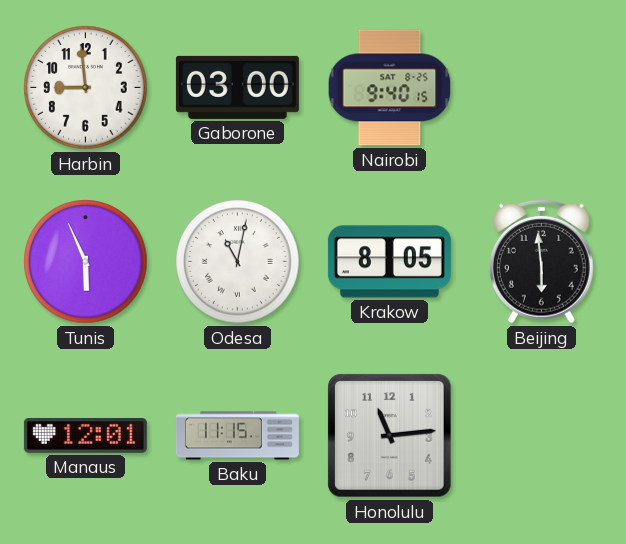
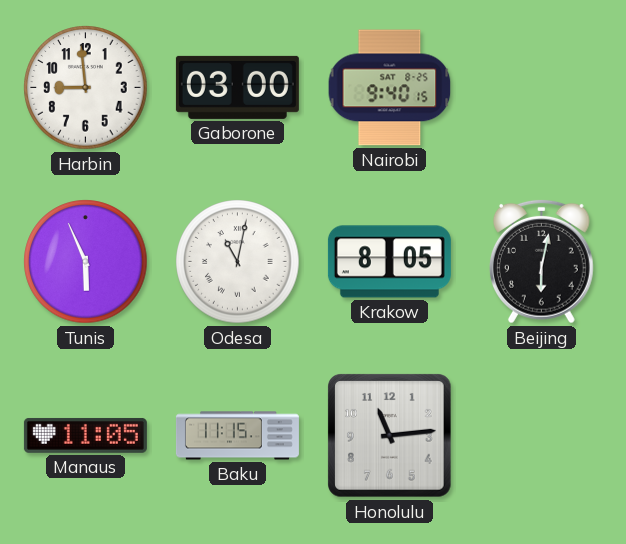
Beijing: 5:59 -> 6:02 (542, 261)
Manaus: 12:01 -> 11:05 (85, 435)
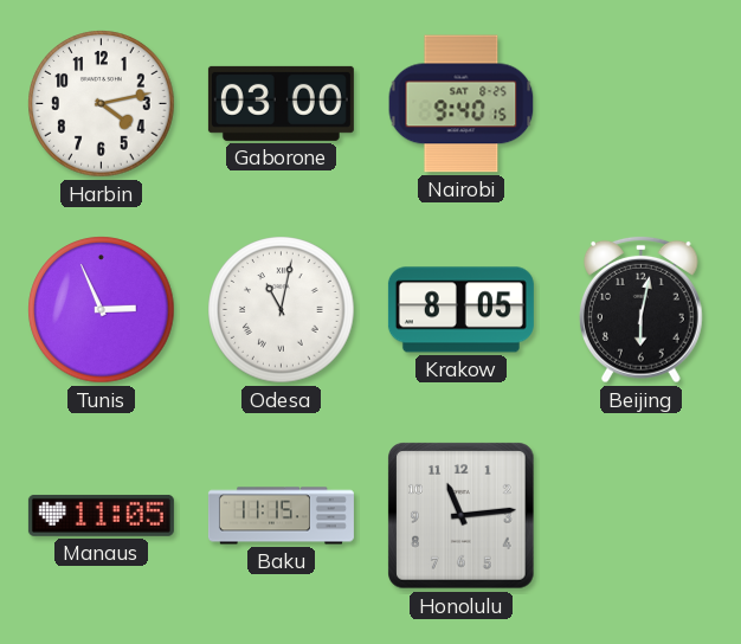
Harbin: 8:59 -> 4:13 (102, 104)
Tunis: 5:56 -> 2:56 (102, 310)
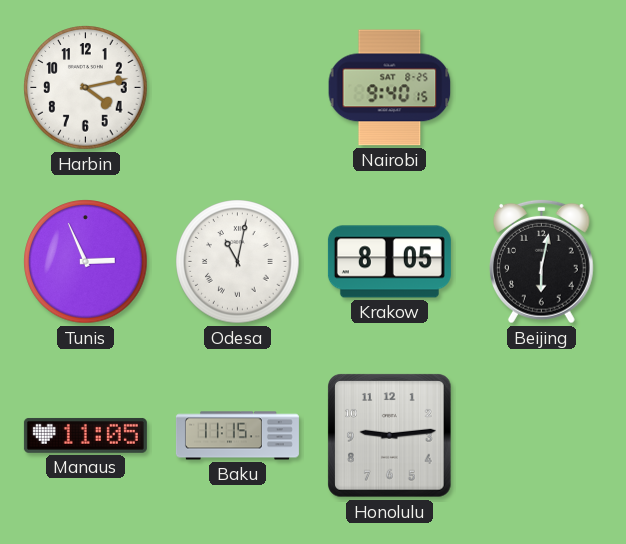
Gaborone: 03:00 -> none (281, 103)
Honolulu: 11:14 -> 9:14 (390, 436)
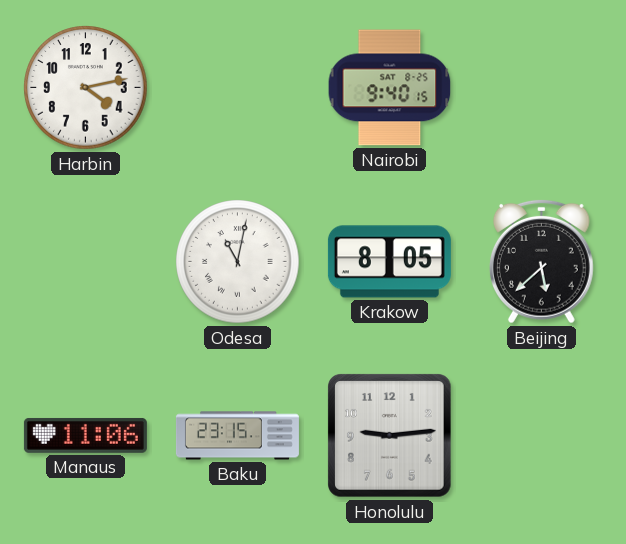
Tunis: 2:56 -> none (86, 262)
Beijing: 6:02 -> 5:38 (542, 261)
Manaus: 11:05 -> 11:06 (85, 435)
Baku: 11:15 -> 23:15 (237, 436)
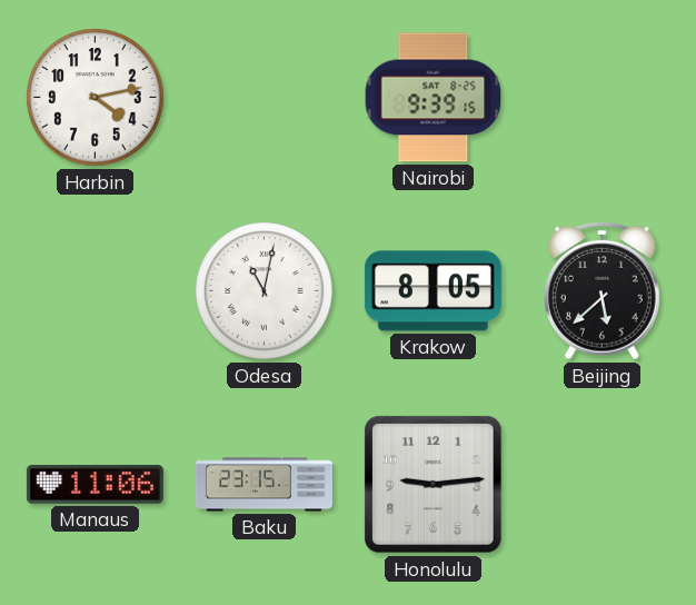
Nairobi: 9:40 -> 9:39 (434, 98)
